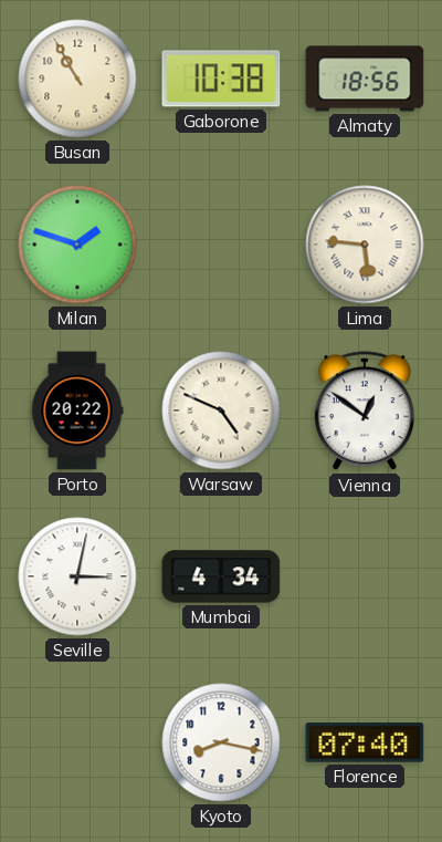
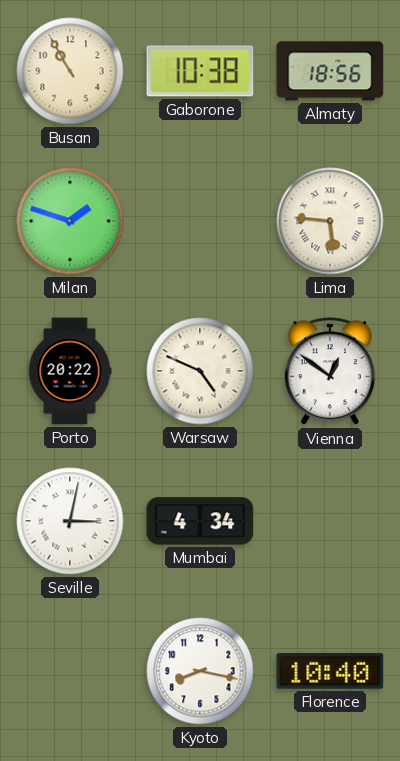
Florence: 07:40 -> 10:40 (330, 671)
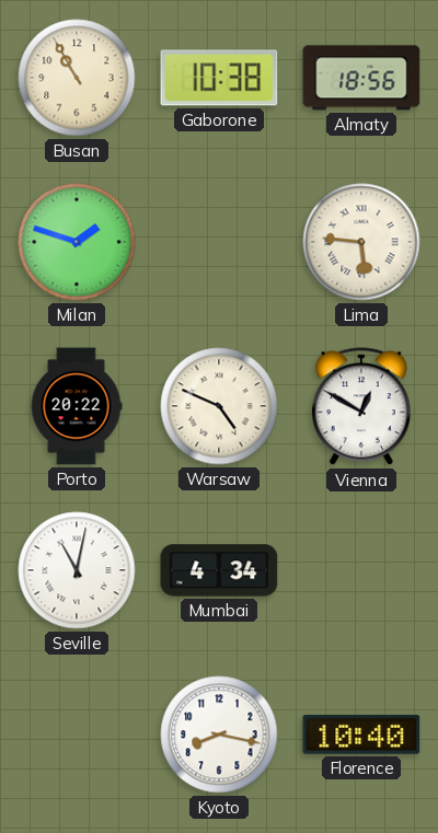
Vienna: 12:51 -> 12:50 (361, 407)
Seville: 3:02 -> 11:02 (77, 570)
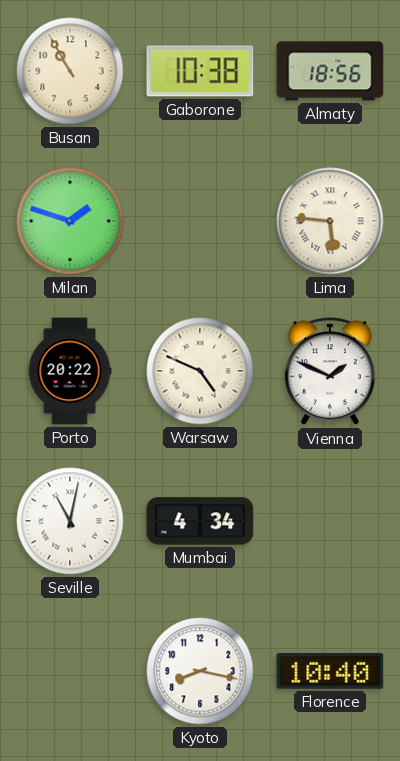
Vienna: 12:50 -> 1:49 (330, 372)
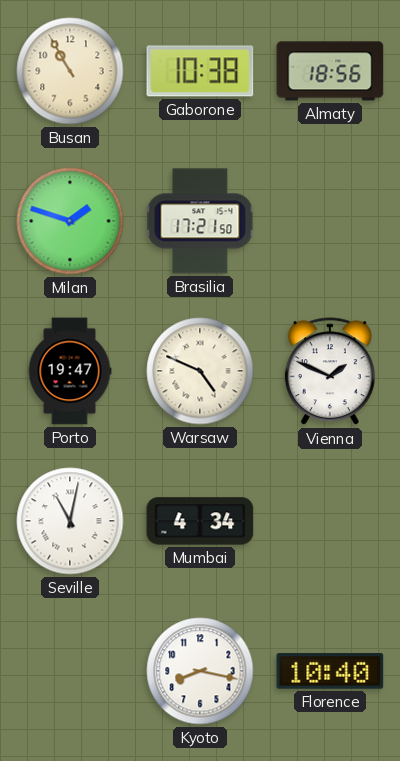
Brasilia: none -> 17:21 (200, 221)
Lima: 5:46 -> none (330, 221)
Porto: 20:22 -> 19:47 (70, 371)
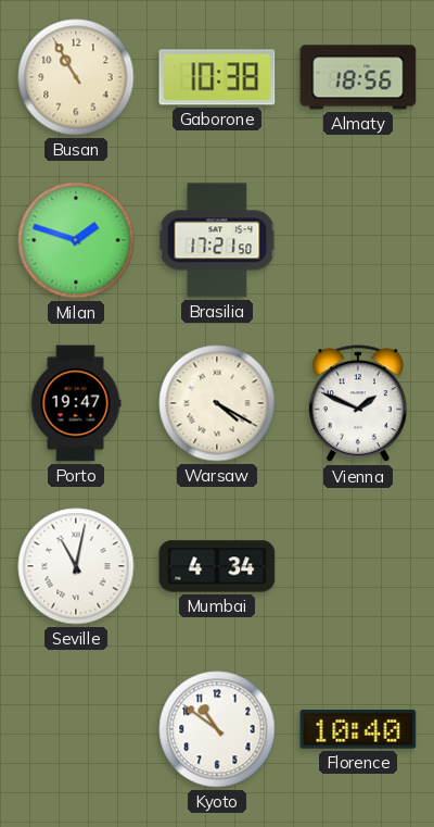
Warsaw: 4:49 -> 4:20 (217, 403)
Kyoto: 8:17 -> 10:51 (217, 729)
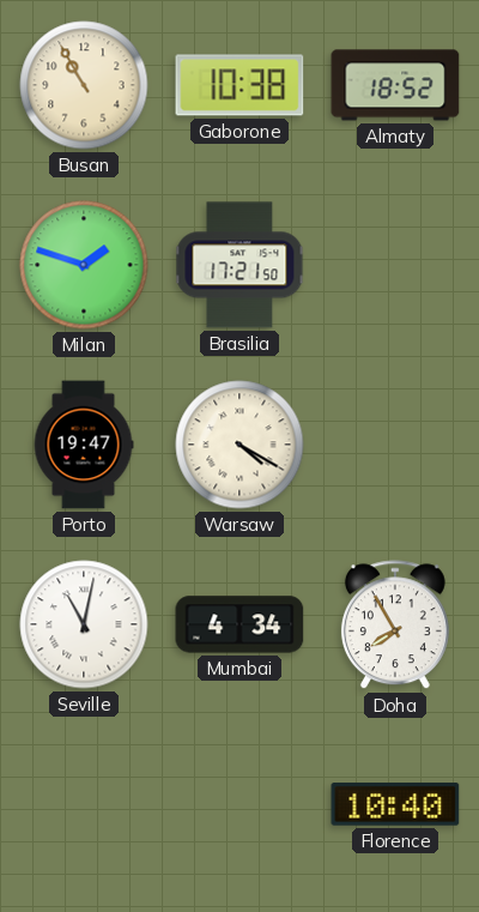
Almaty: 18:56 -> 18:52 (395, 85)
Vienna: 1:49 -> none (358, 404)
Doha: none -> 7:55 (395, 626)
Kyoto: 10:51 -> none (217, 729)
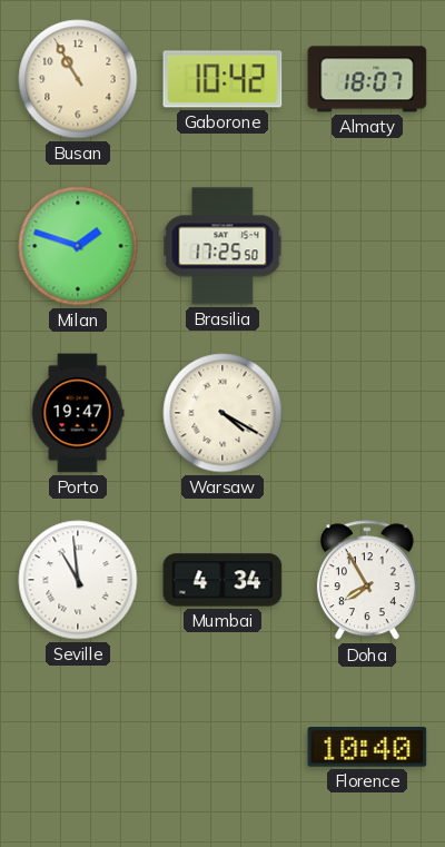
Gaborone: 10:38 -> 10:42 (222, 79)
Almaty: 18:52 -> 18:07 (367, 79)
Brasilia: 17:21 -> 17:25 (222, 246)
Seville: 11:02 -> 10:59 (78, 580)
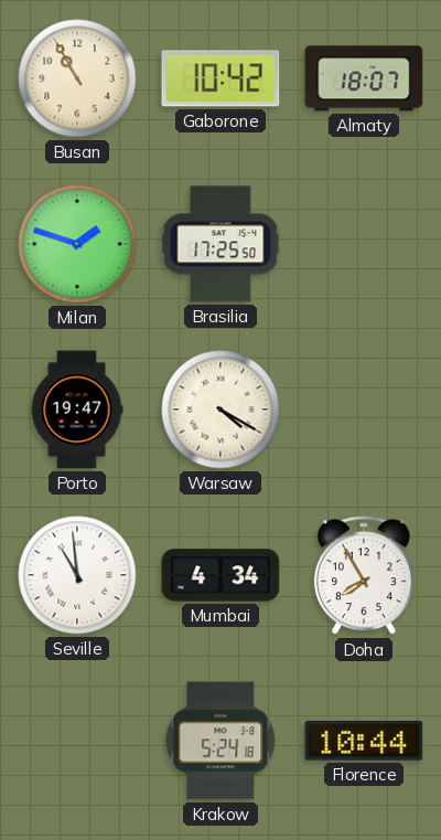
Krakow: none -> 5:24 (220, 741)
Florence: 10:40 -> 10:44 (364, 741)
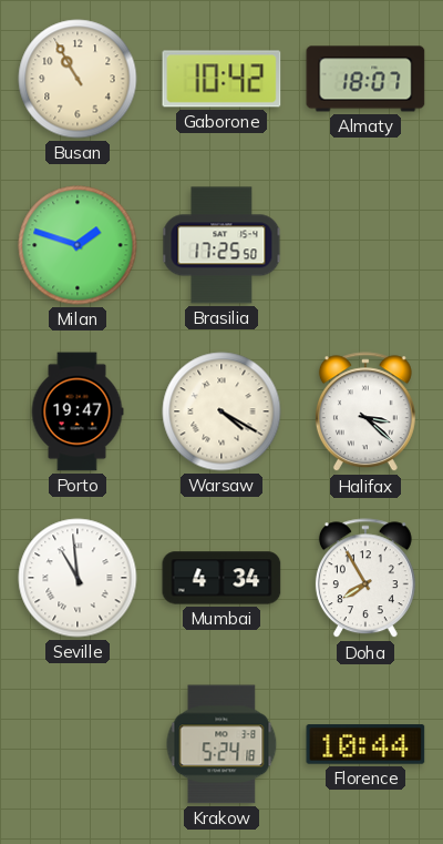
Halifax: none -> 3:22 (365, 413)
